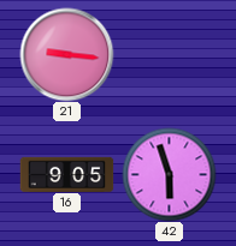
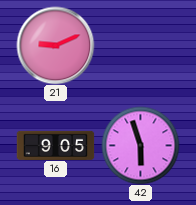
21: 9:16 -> 9:11 (55, 45)
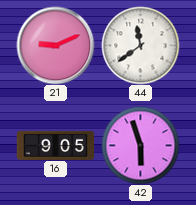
44: none -> 11:39 (140, 45)
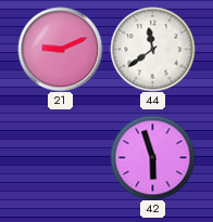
16: 9:05 -> none (55, 145)
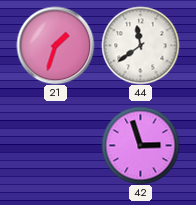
21: 9:11 -> 1:33 (55, 45)
42: 5:57 -> 2:57 (140, 145)
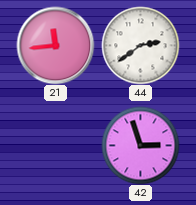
21: 1:33 -> 11:44 (55, 45)
44: 11:39 -> 2:39 (140, 45)
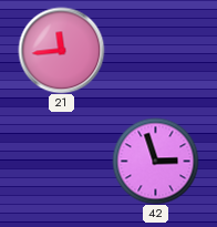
44: 2:39 -> none (140, 45)
